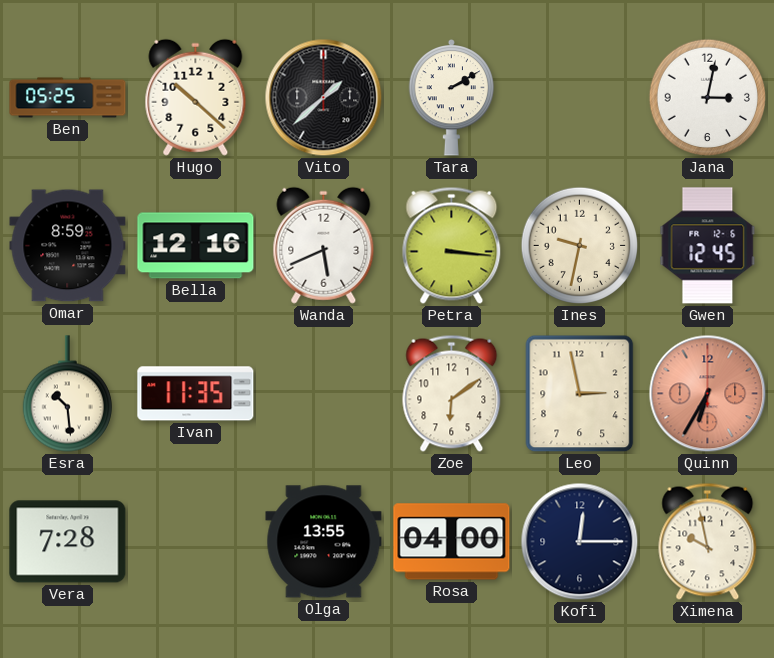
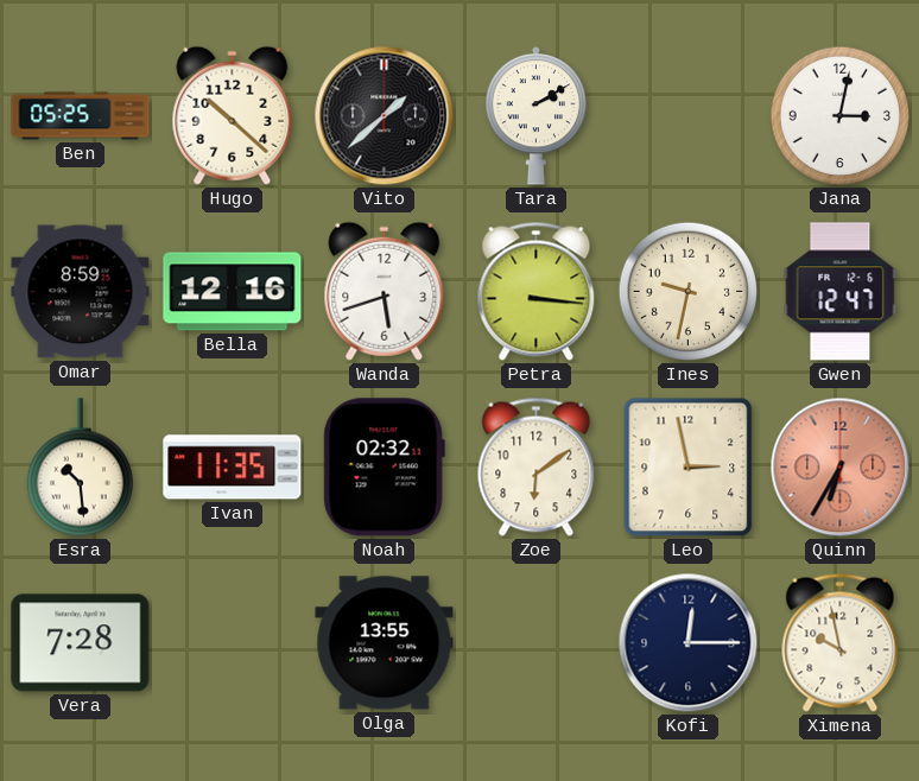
Wanda: 5:41 -> 5:42 (385, 291)
Gwen: 12:45 -> 12:47 (841, 292)
Noah: none -> 02:32 (384, 468)
Rosa: 04:00 -> none (452, 542)
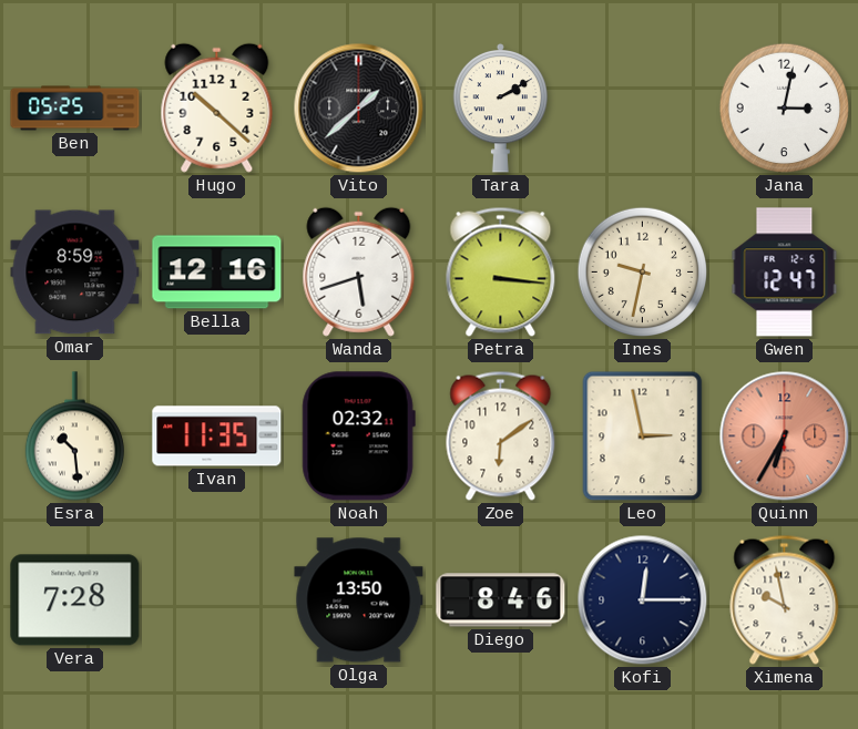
Olga: 13:55 -> 13:50 (359, 600)
Diego: none -> 8:46 (501, 600)
